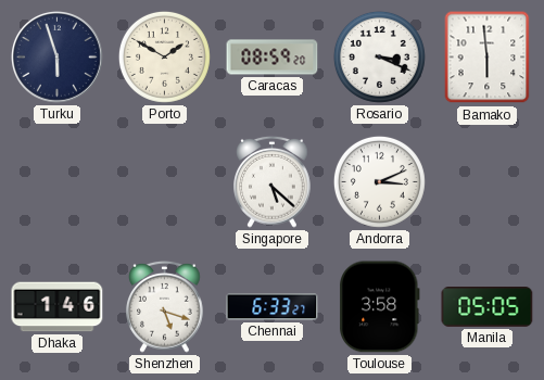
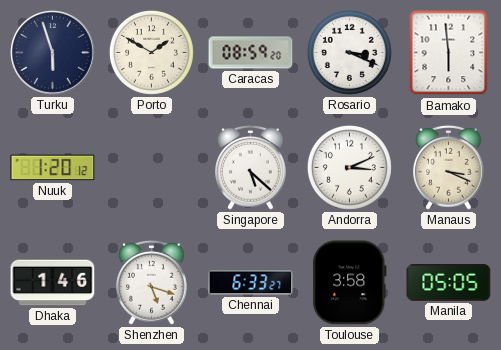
Nuuk: none -> 1:20 (53, 168)
Manaus: none -> 3:19 (449, 167)
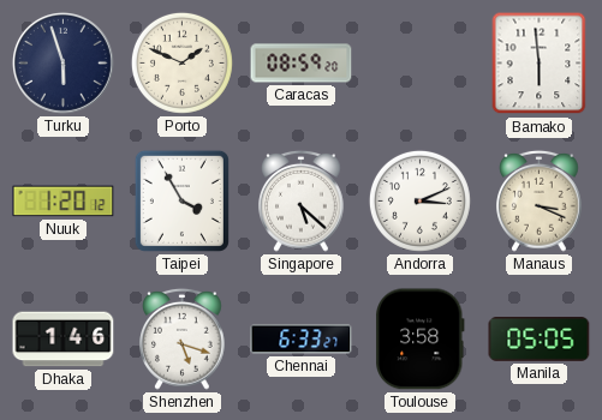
Porto: 1:50 -> 1:49 (181, 62)
Rosario: 3:19 -> none (349, 52)
Taipei: none -> 3:55 (181, 200)
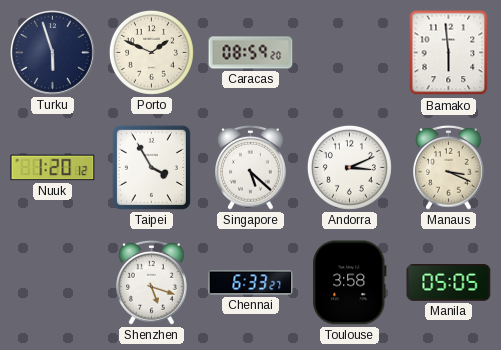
Dhaka: 1:46 -> none (64, 340)
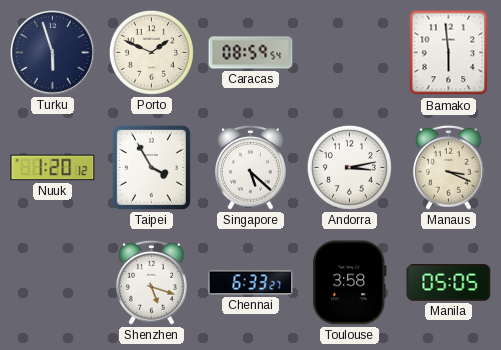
Caracas: 08:59:20 -> 08:59:54 (251, 53)
Andorra: 3:11 -> 3:13 (349, 167)
